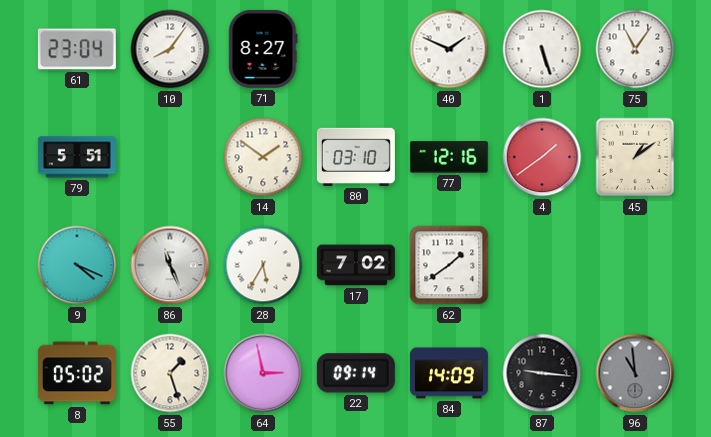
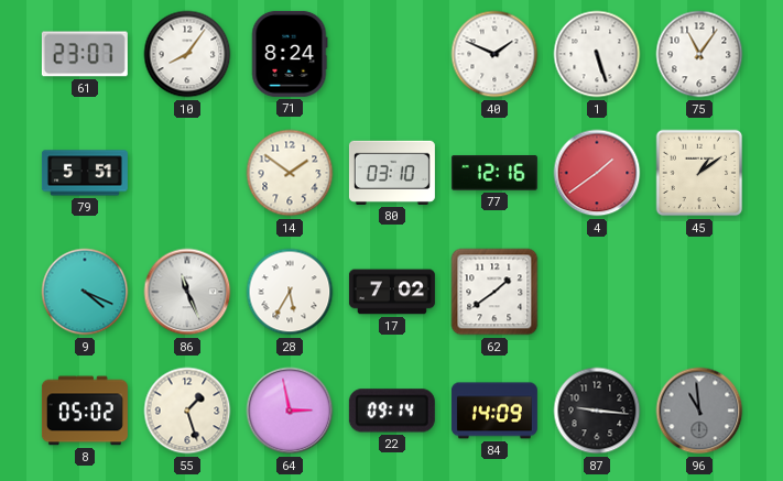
61: 23:04 -> 23:07 (85, 54)
71: 8:27 -> 8:24 (290, 54)
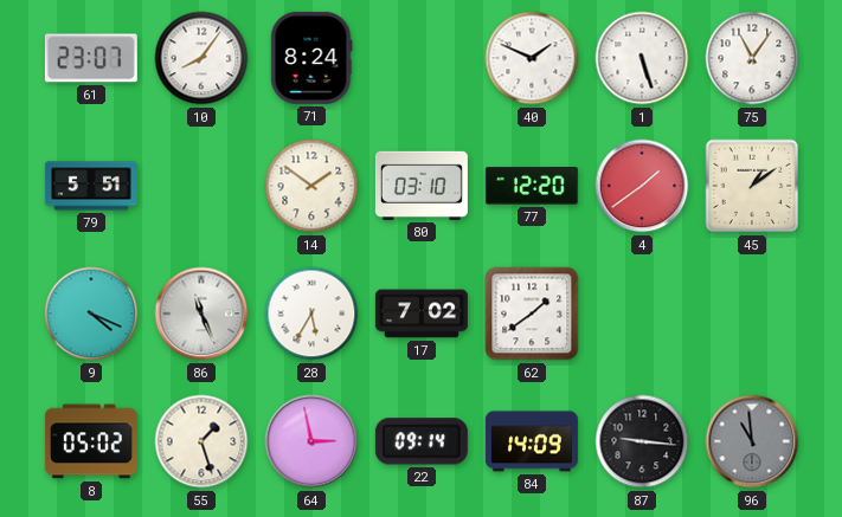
77: 12:16 -> 12:20 (532, 187)
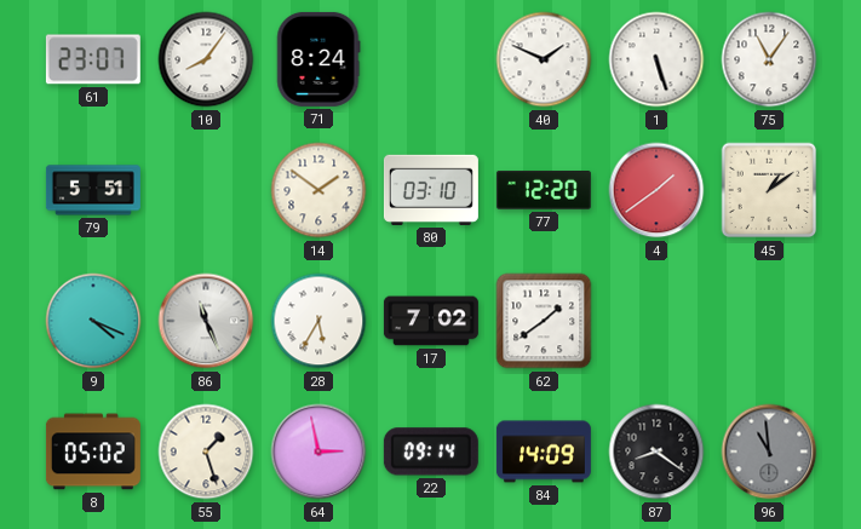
87: 9:16 -> 8:21 (656, 452)
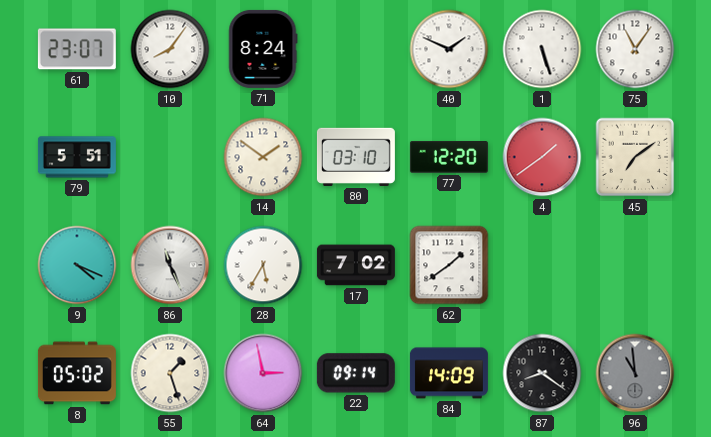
45: 1:09 -> 7:09 (635, 157)
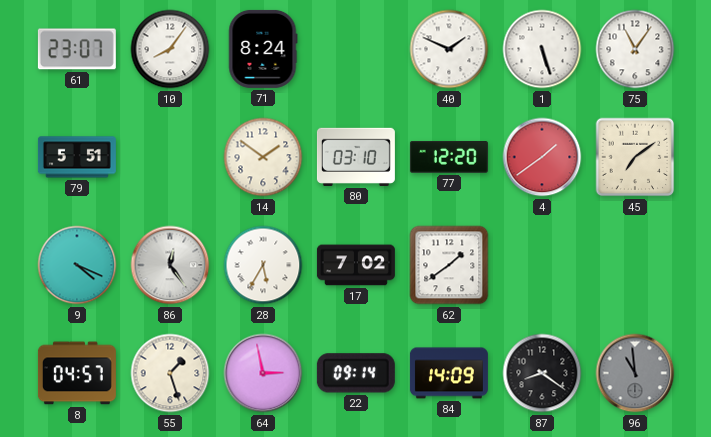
86: 11:26 -> 12:24 (170, 265)
8: 05:02 -> 04:57 (77, 373)
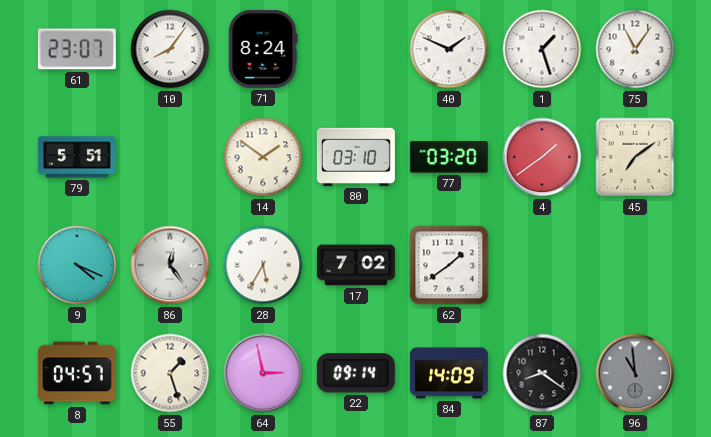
1: 5:27 -> 1:27 (542, 49)
77: 12:20 -> 03:20 (449, 158)
